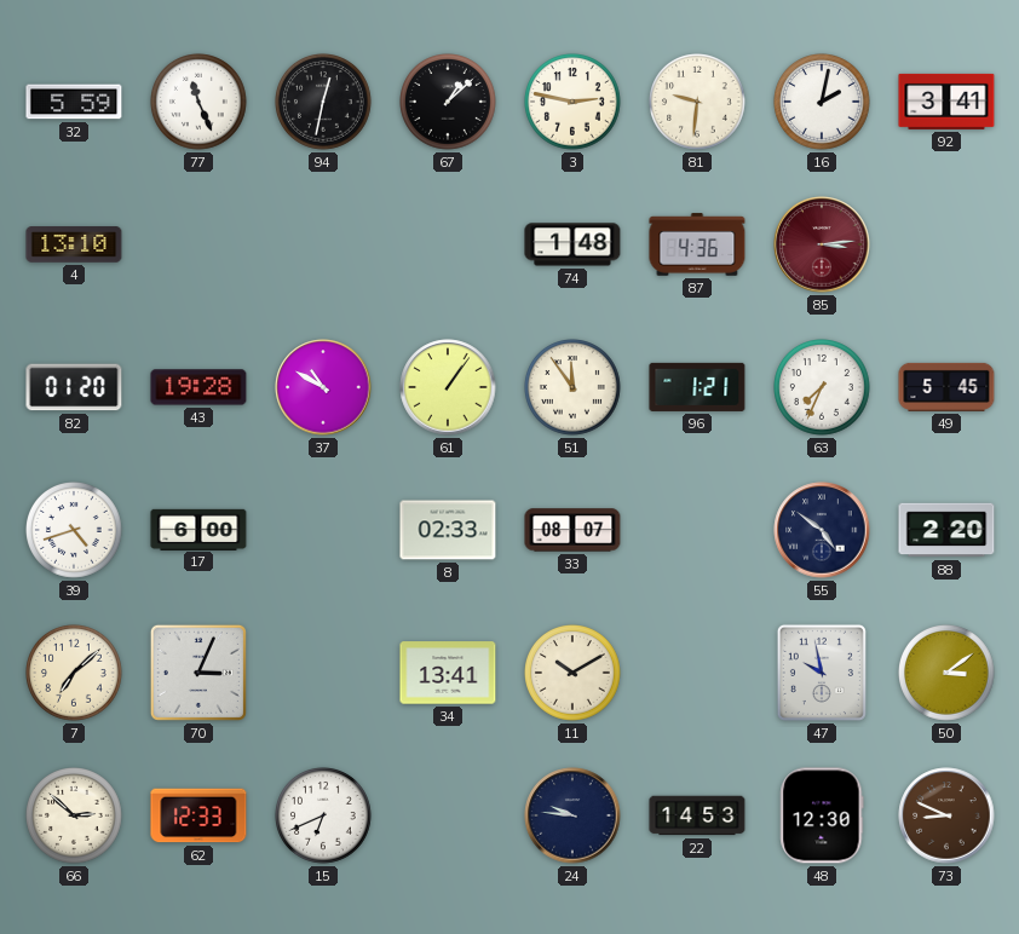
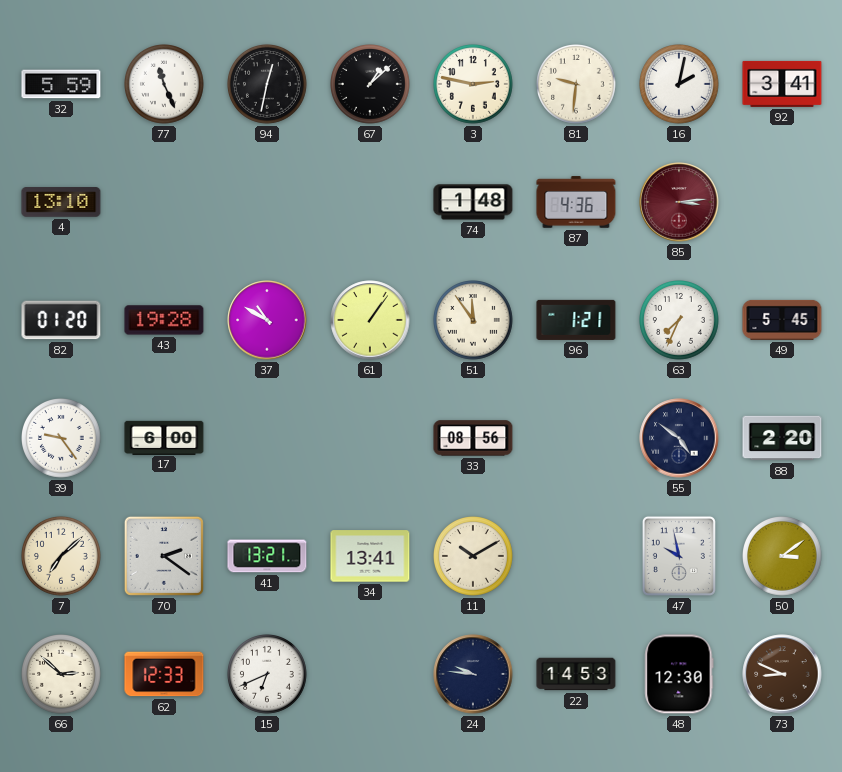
39: 4:42 -> 9:24 (62, 439)
8: 02:33 -> none (448, 530)
33: 08:07 -> 08:56 (473, 438)
70: 3:04 -> 2:21 (164, 556)
41: none -> 13:21 (267, 556)
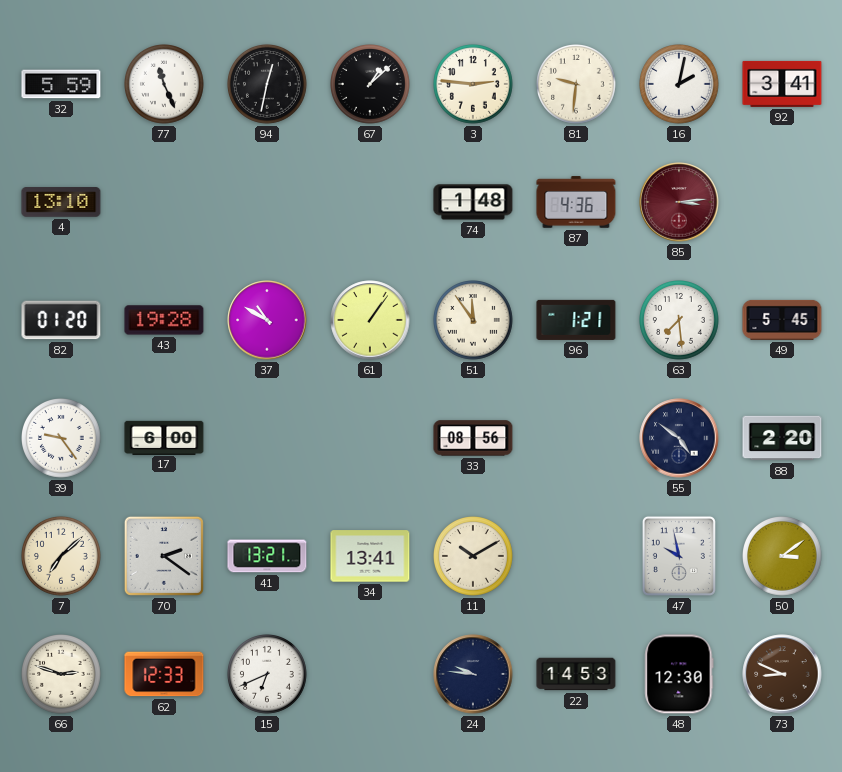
3: 2:47 -> 2:46 (474, 85)
63: 7:34 -> 7:29 (680, 321)
66: 2:52 -> 2:48 (62, 675)
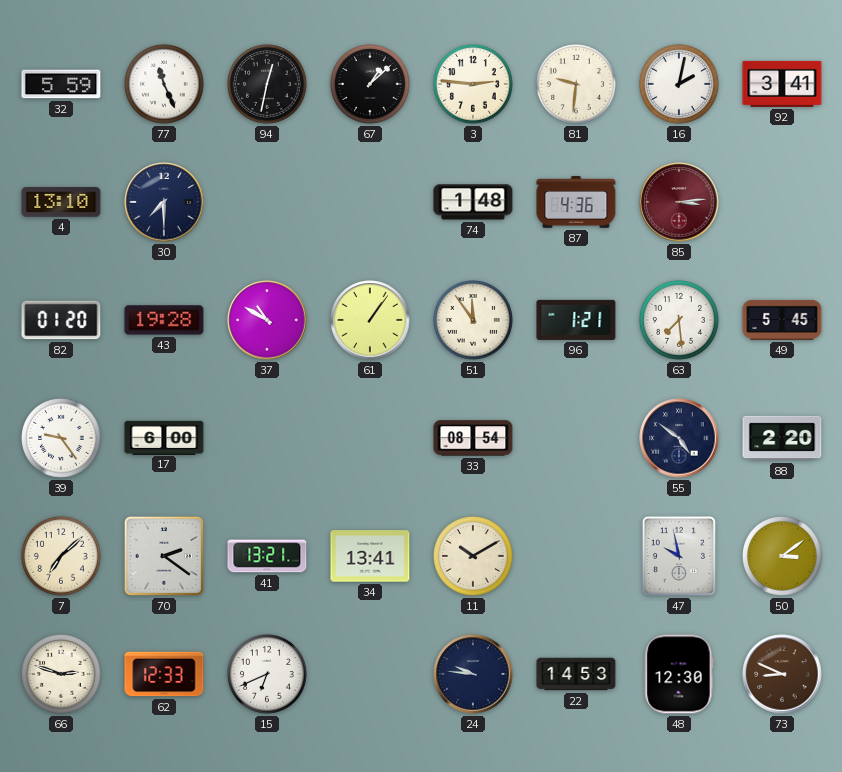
30: none -> 7:30 (164, 202)
33: 08:56 -> 08:54 (473, 438)
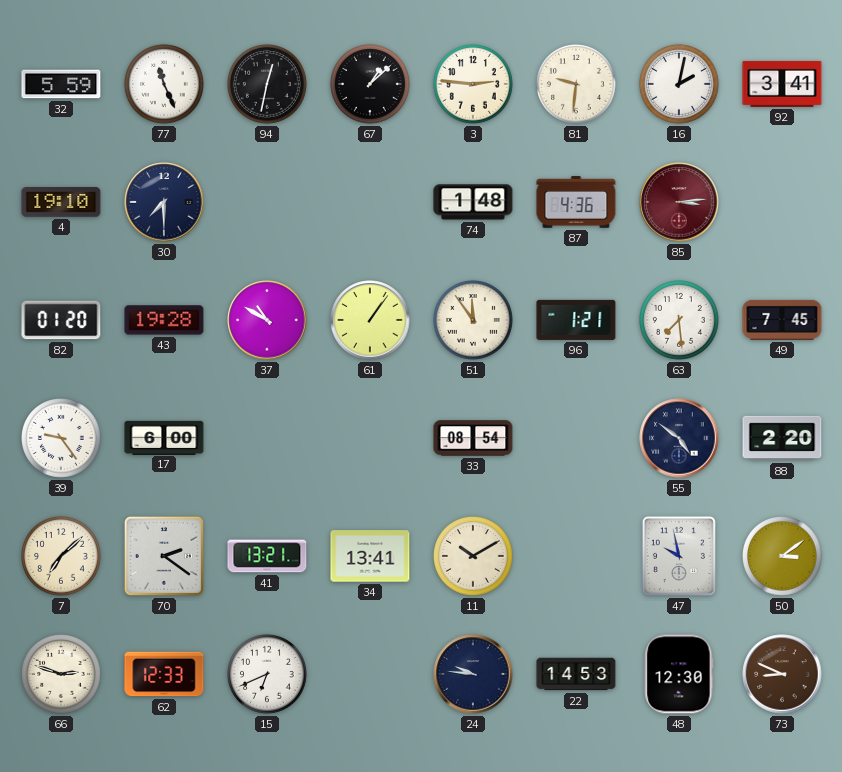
4: 13:10 -> 19:10 (61, 202)
49: 5:45 -> 7:45 (782, 320)
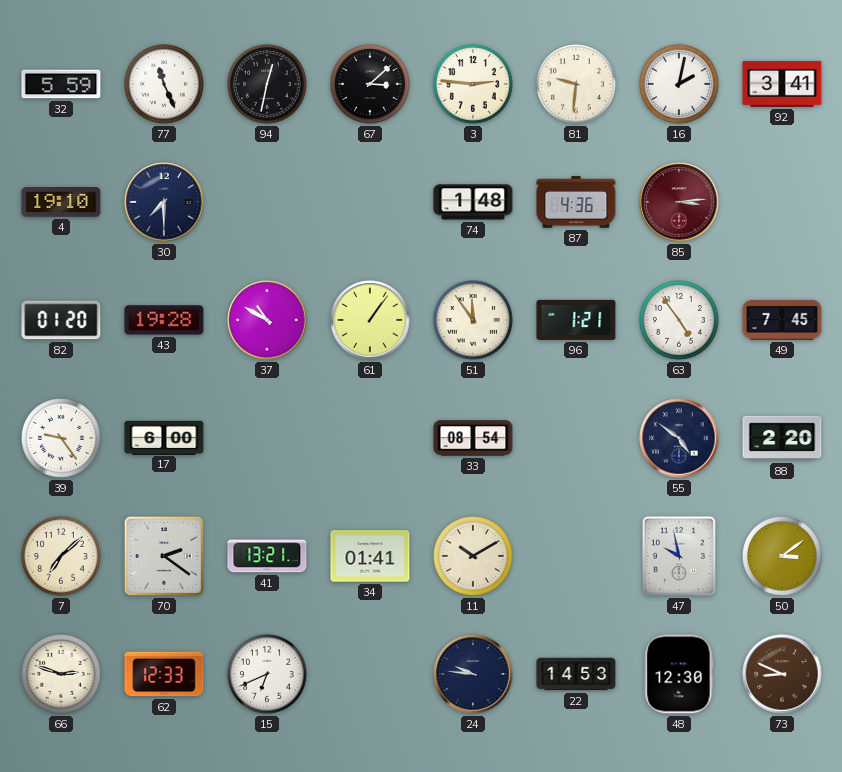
67: 1:08 -> 3:08 (371, 85)
63: 7:29 -> 4:54 (680, 321)
34: 13:41 -> 01:41 (370, 556)
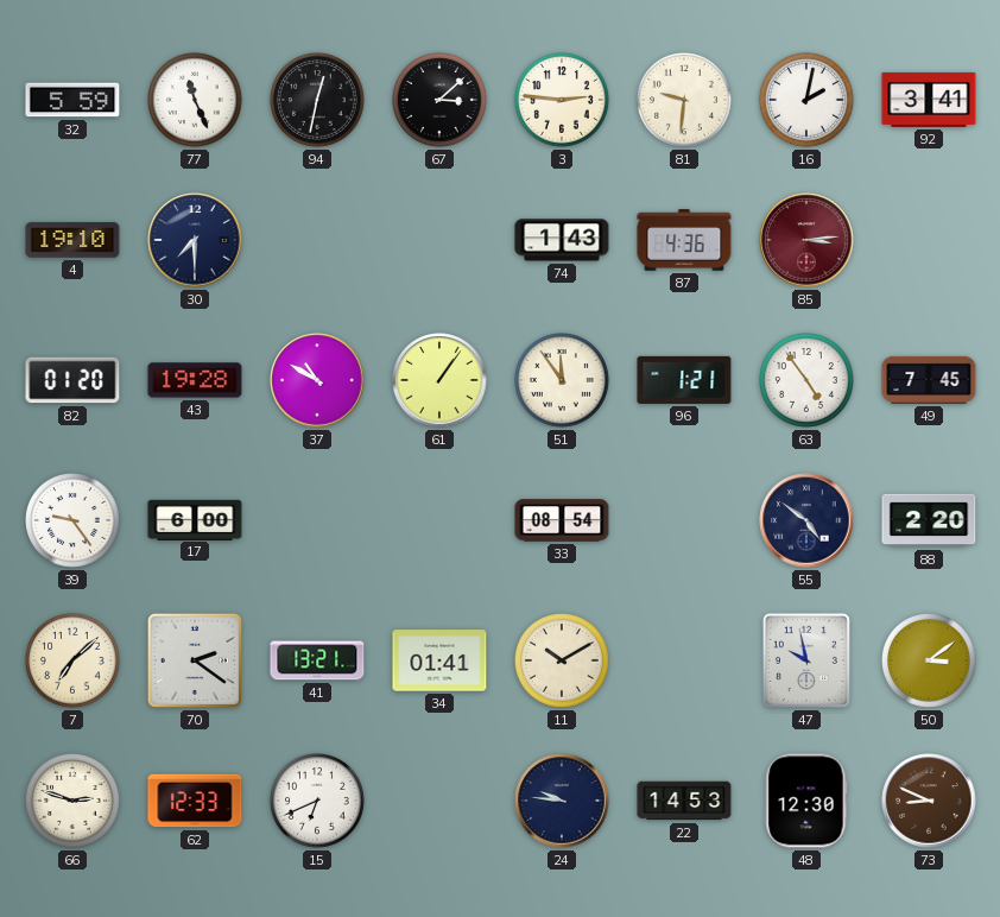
74: 1:48 -> 1:43 (562, 240)
